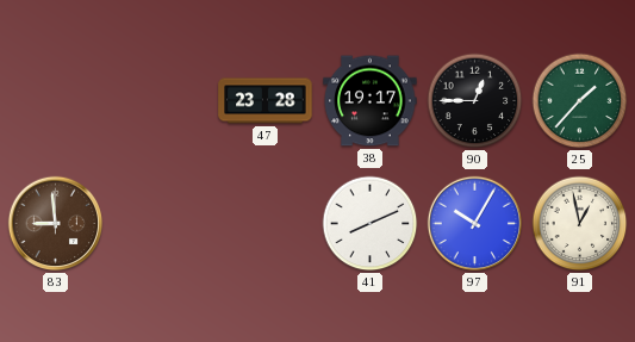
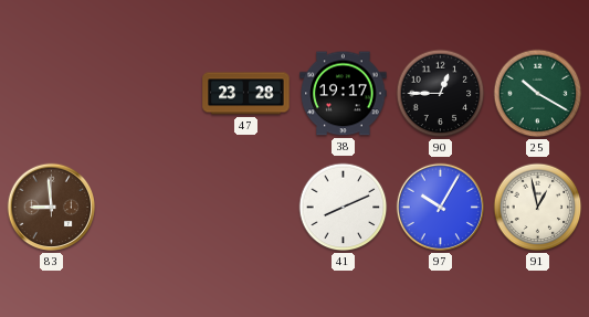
25: 1:37 -> 10:20 (538, 94)
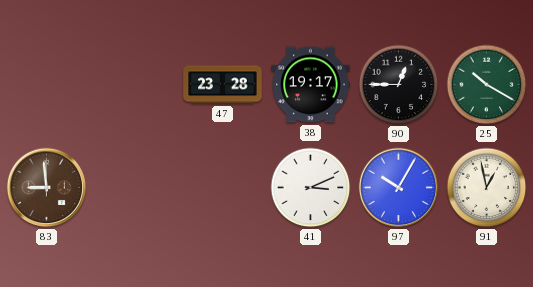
41: 8:11 -> 3:11 (311, 188)
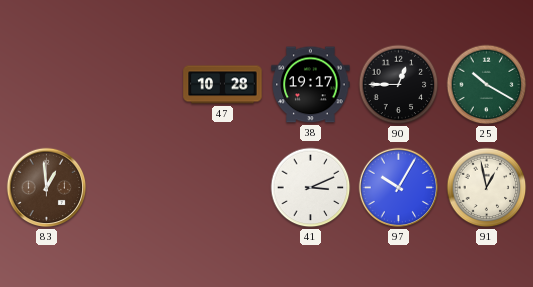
47: 23:28 -> 10:28 (223, 85)
83: 8:59 -> 12:59 (47, 188)
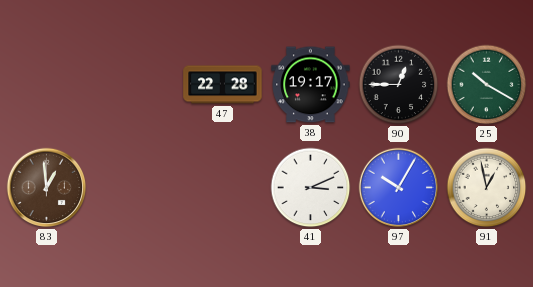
47: 10:28 -> 22:28 (223, 85)
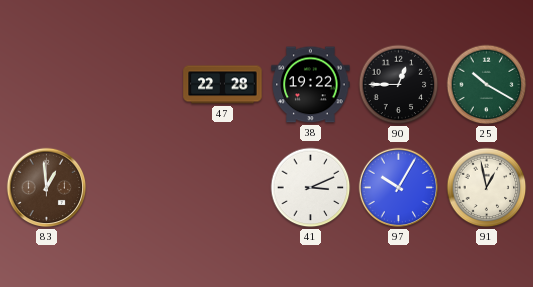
38: 19:17 -> 19:22 (311, 85)
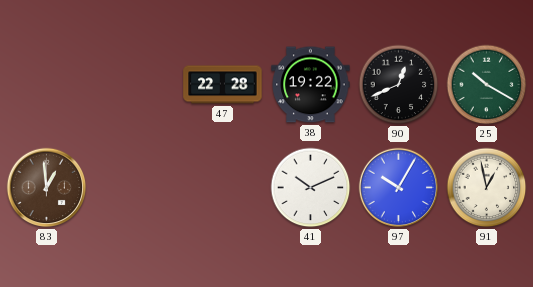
90: 12:45 -> 12:41 (399, 85)
41: 3:11 -> 10:11 (311, 188)
